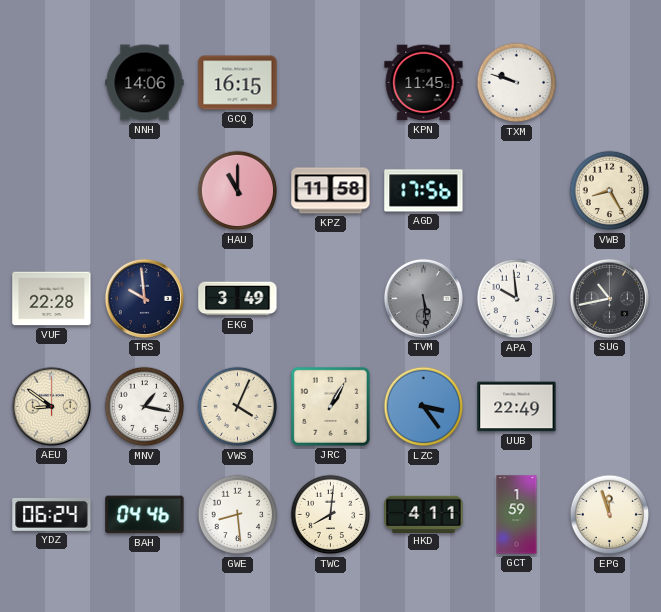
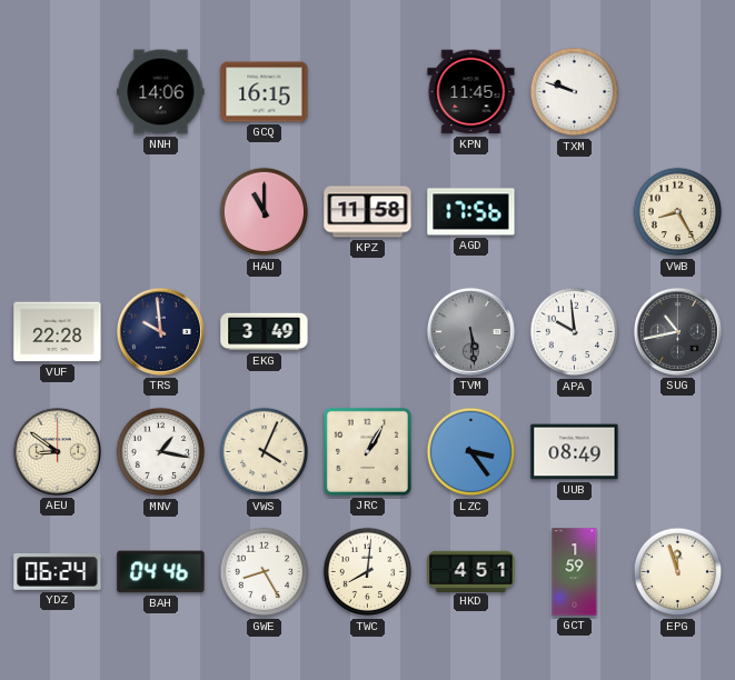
UUB: 22:49 -> 08:49 (575, 452)
GWE: 8:29 -> 8:25 (265, 572)
HKD: 4:11 -> 4:51 (471, 571)
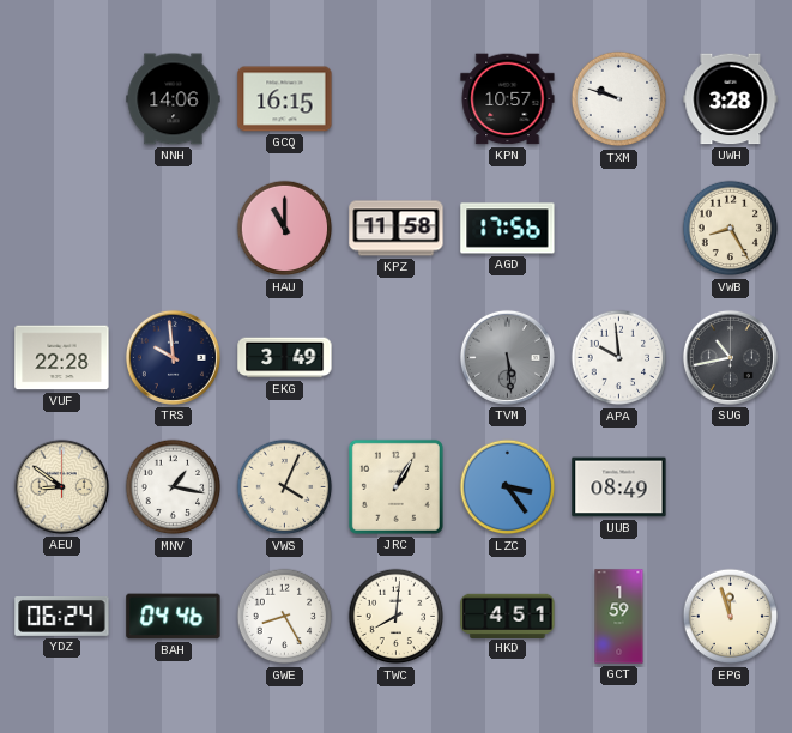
KPN: 11:45 -> 10:57 (508, 99)
UWH: none -> 3:28 (731, 99)
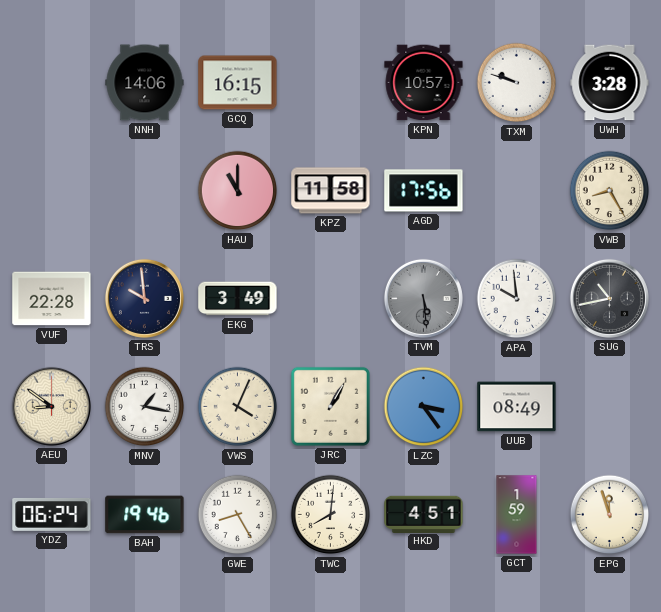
BAH: 04:46 -> 19:46 (145, 515)
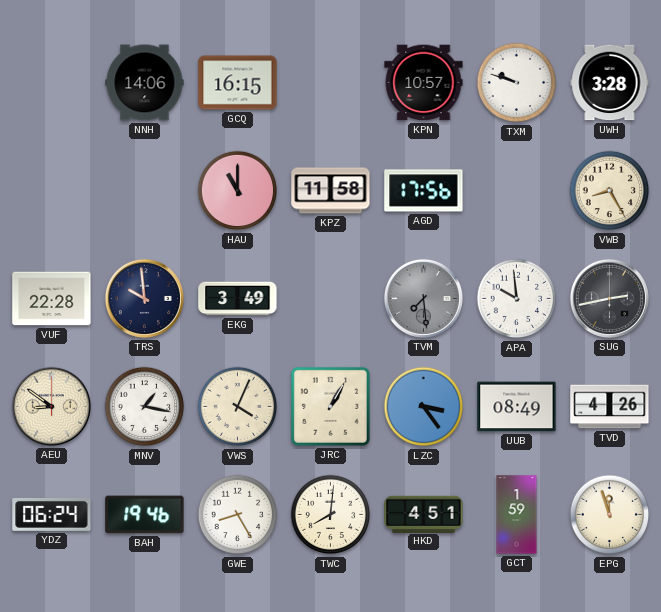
TVM: 5:29 -> 7:29 (423, 298)
SUG: 10:43 -> 2:43 (609, 298)
TVD: none -> 4:26 (610, 407)
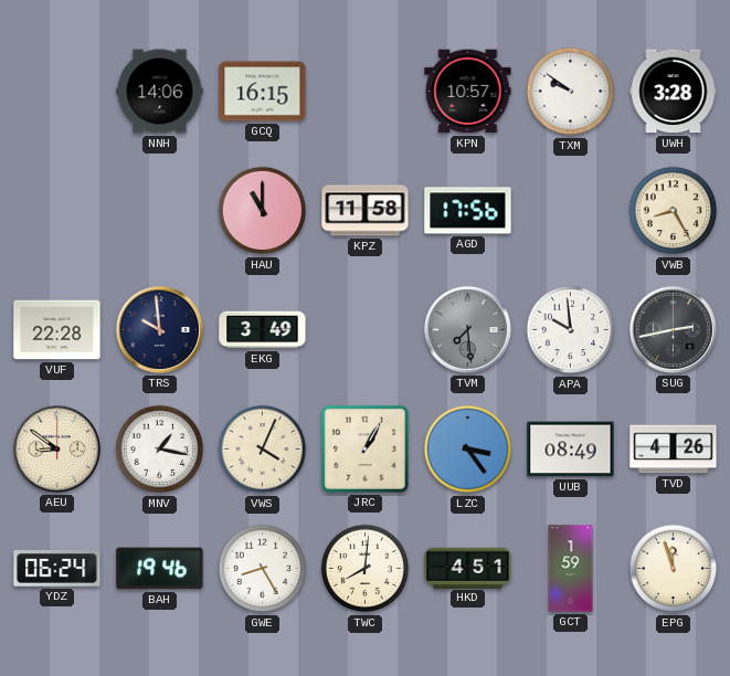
TXM: 9:48 -> 9:51 (571, 92)
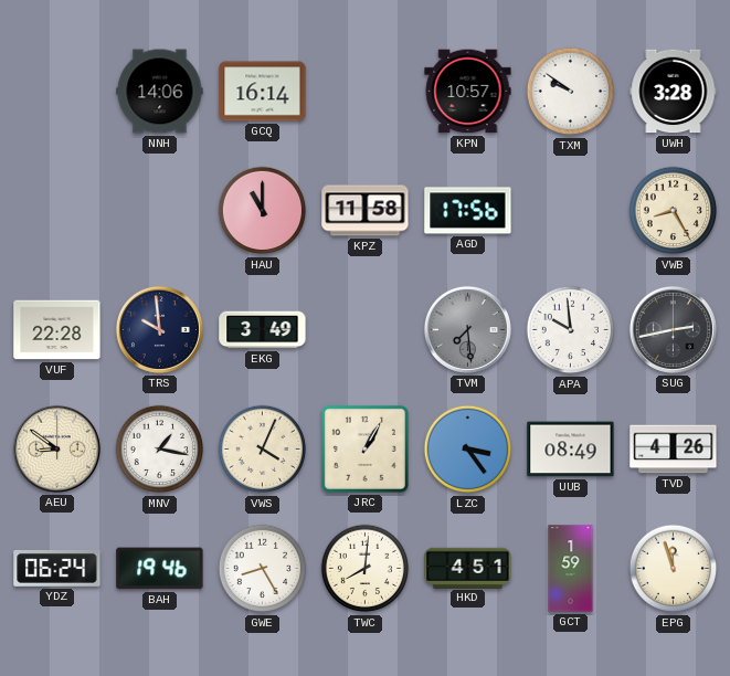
GCQ: 16:15 -> 16:14 (263, 92)
